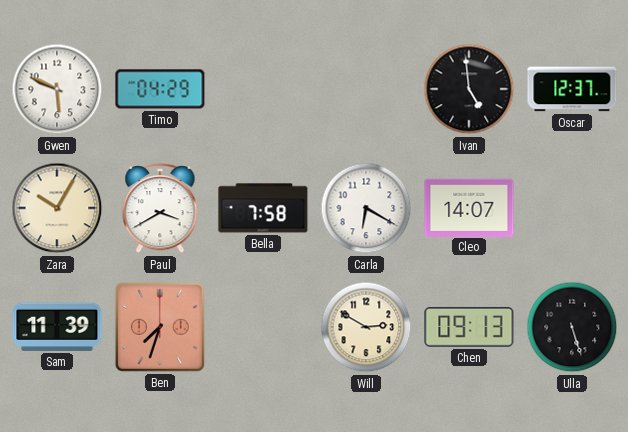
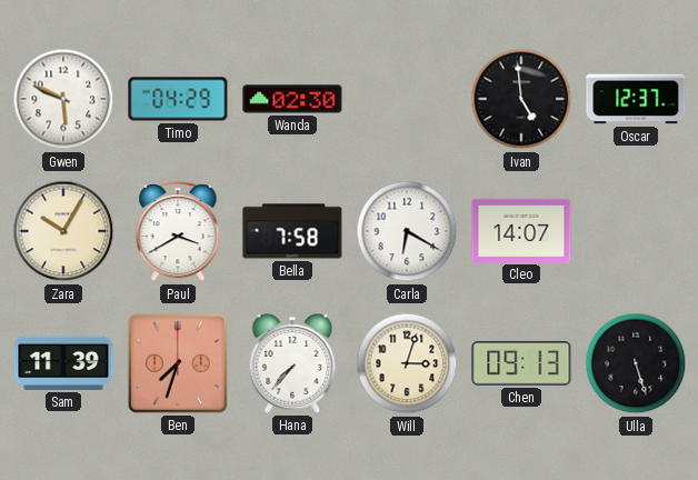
Wanda: none -> 02:30 (292, 99)
Hana: none -> 7:37 (292, 364)
Will: 2:50 -> 3:03 (407, 363)
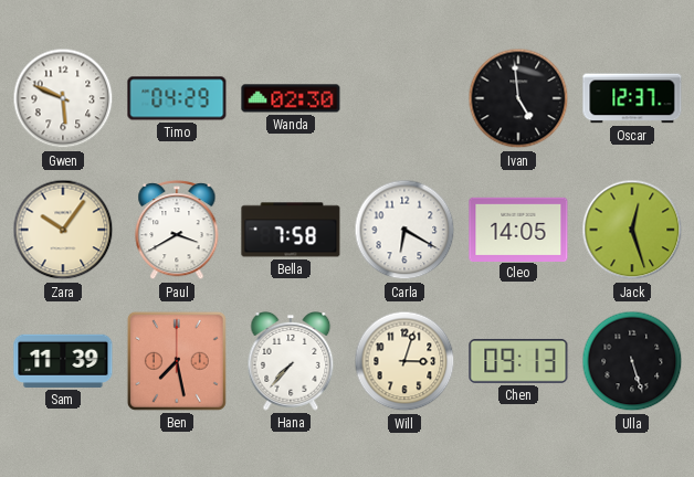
Zara: 10:05 -> 10:06 (63, 230)
Cleo: 14:07 -> 14:05 (518, 229)
Jack: none -> 12:27 (632, 230)
Ben: 7:33 -> 7:28 (177, 361)
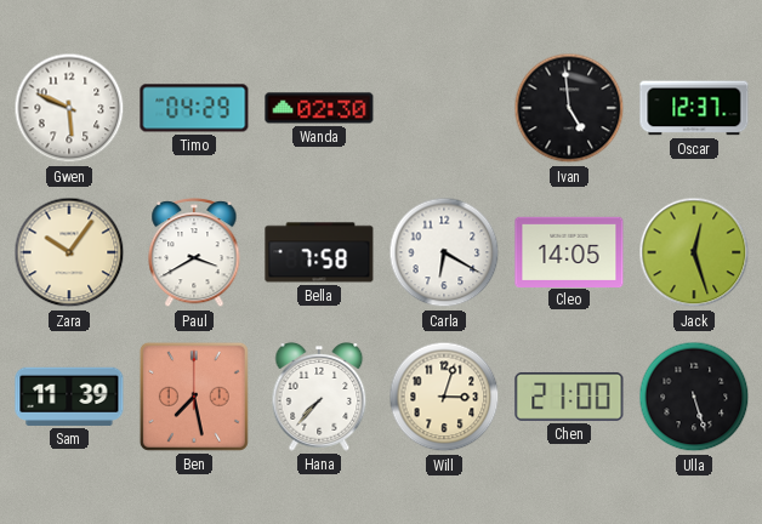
Chen: 09:13 -> 21:00 (569, 397)
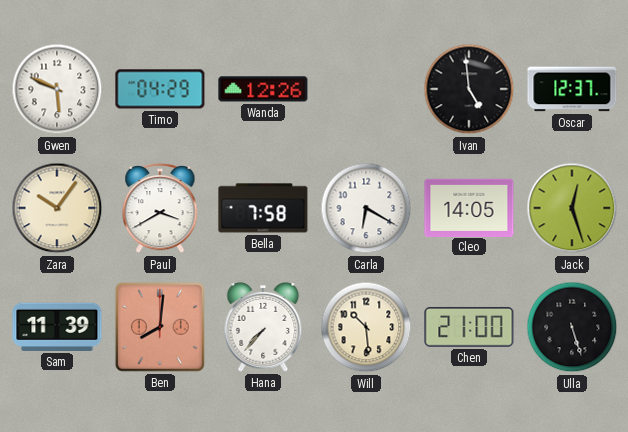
Wanda: 02:30 -> 12:26 (263, 89)
Ben: 7:28 -> 8:01 (160, 327)
Will: 3:03 -> 10:29 (366, 327)
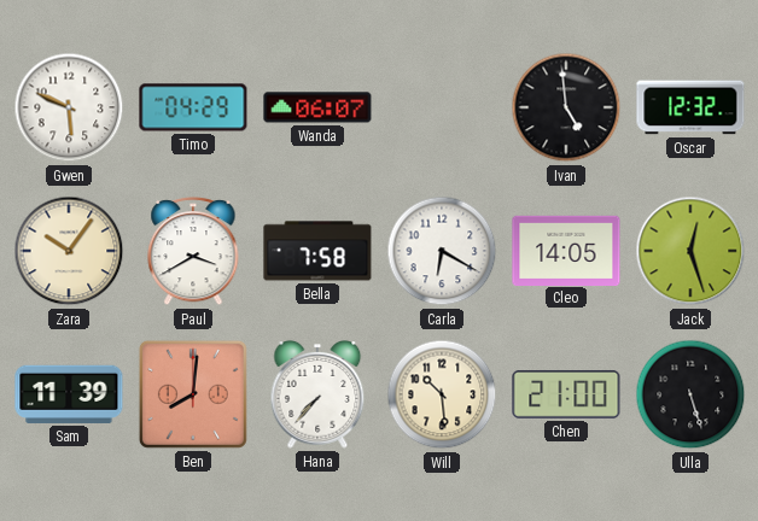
Wanda: 12:26 -> 06:07 (317, 107)
Oscar: 12:37 -> 12:32 (690, 107)
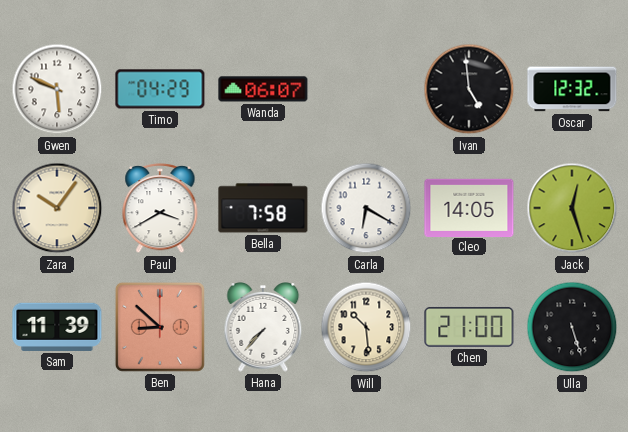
Ben: 8:01 -> 8:52 (160, 327)
